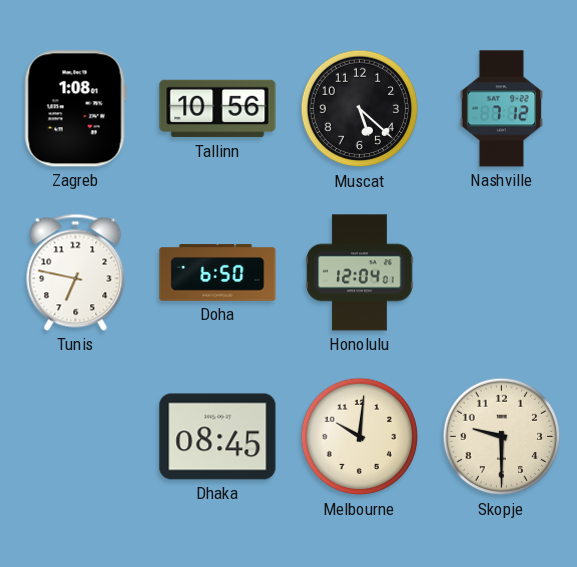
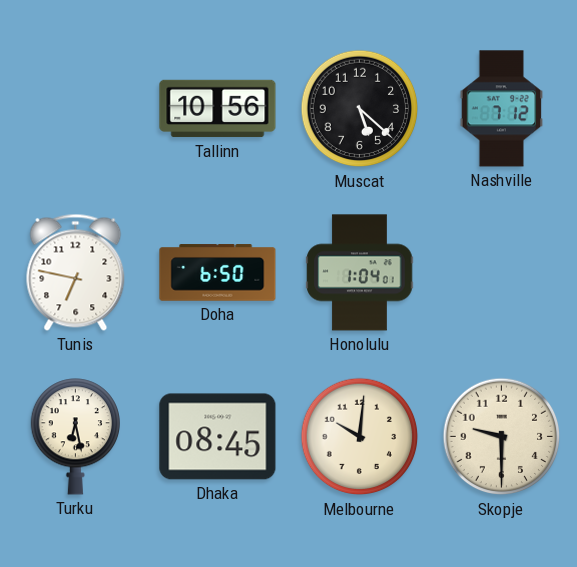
Zagreb: 1:08 -> none (75, 109)
Honolulu: 12:04 -> 1:04 (360, 273)
Turku: none -> 6:28 (75, 437)
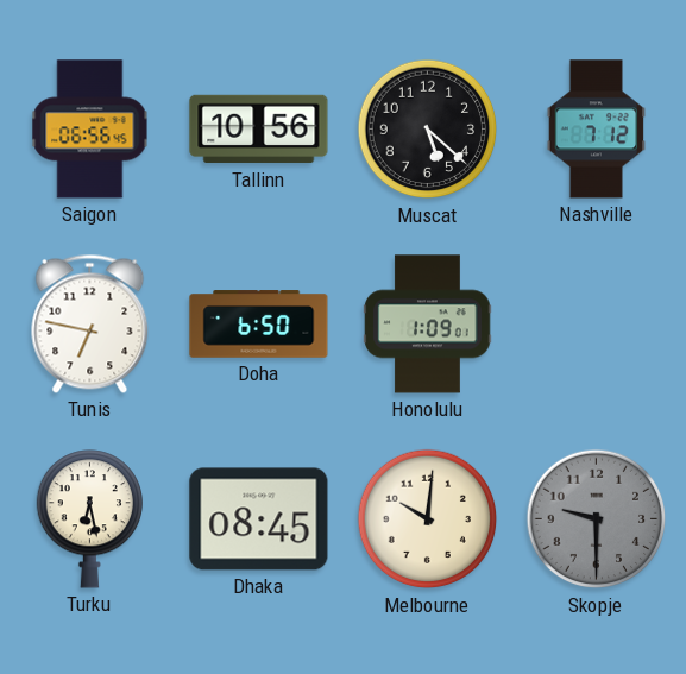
Saigon: none -> 06:56 (90, 130)
Honolulu: 1:04 -> 1:09 (428, 325)
Skopje dial: cream -> grey (597, 519)
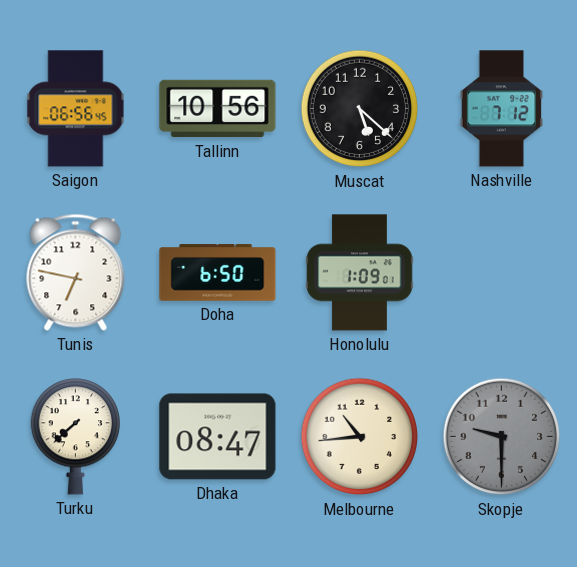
Turku: 6:28 -> 7:38 (75, 437)
Dhaka: 08:45 -> 08:47 (218, 437)
Melbourne: 10:01 -> 10:44 (360, 437)
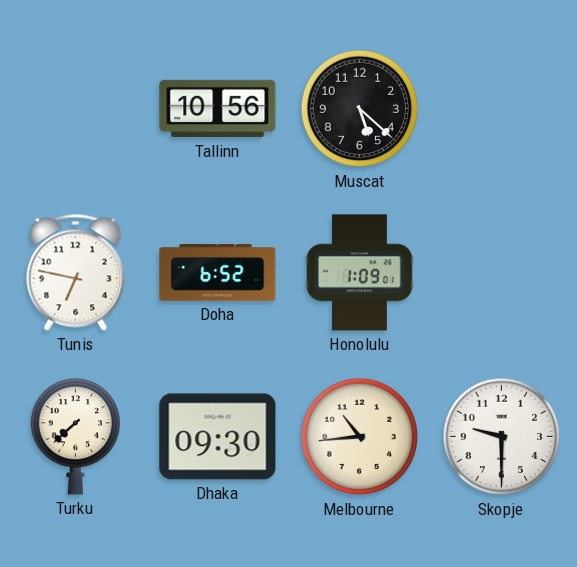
Saigon: 06:56 -> none (76, 109)
Nashville: 7:12 -> none (502, 109)
Doha: 6:50 -> 6:52 (218, 273)
Dhaka: 08:47 -> 09:30 (218, 437)
Skopje dial: grey -> white (502, 437)
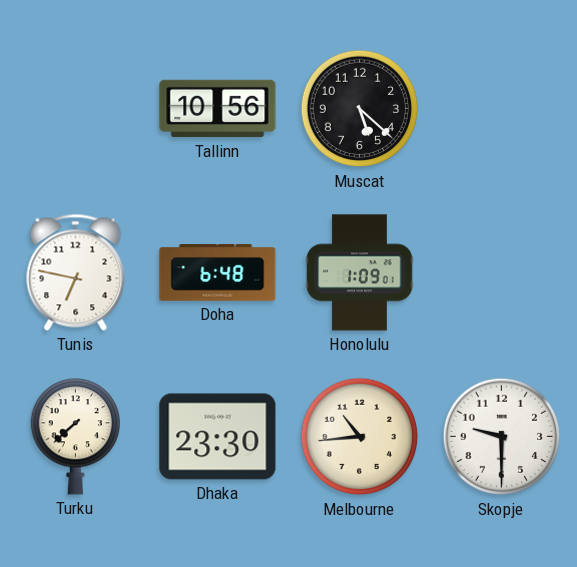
Doha: 6:52 -> 6:48 (218, 273)
Dhaka: 09:30 -> 23:30 (218, 437)
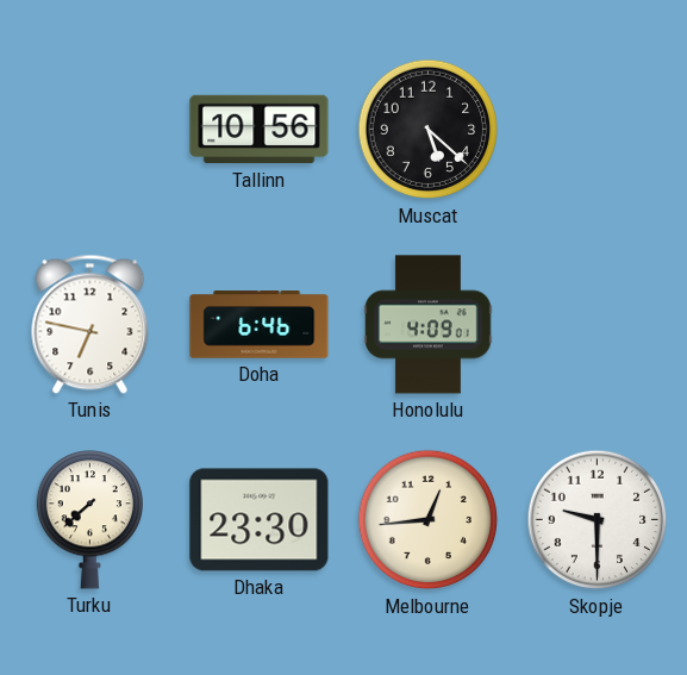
Doha: 6:48 -> 6:46 (260, 325)
Honolulu: 1:09 -> 4:09 (429, 325)
Melbourne: 10:44 -> 12:44 (429, 520)
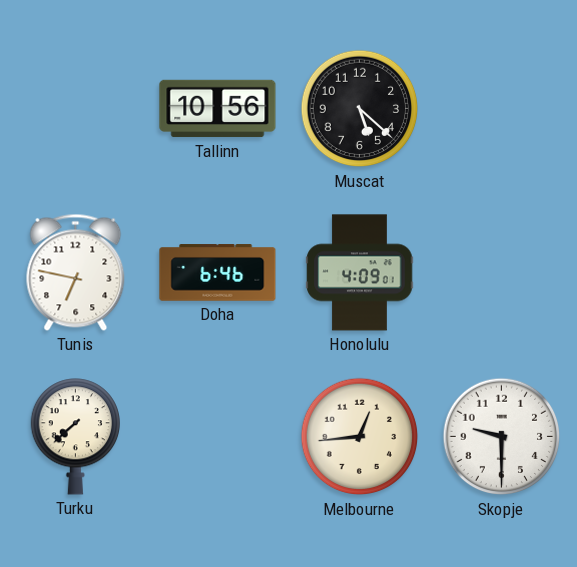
Dhaka: 23:30 -> none (260, 520)
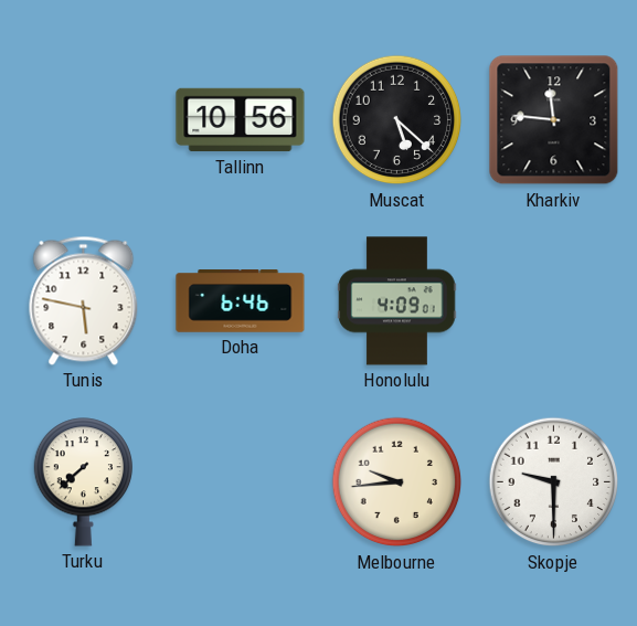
Kharkiv: none -> 11:46 (554, 120)
Tunis: 6:47 -> 5:47 (84, 300)
Melbourne: 12:44 -> 9:44 (397, 482)
